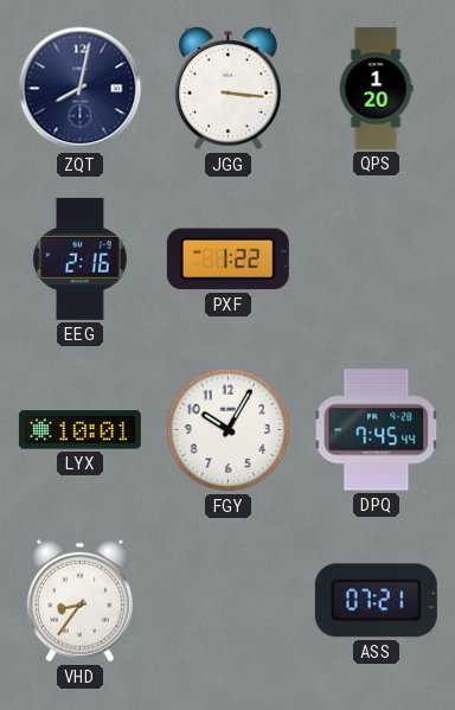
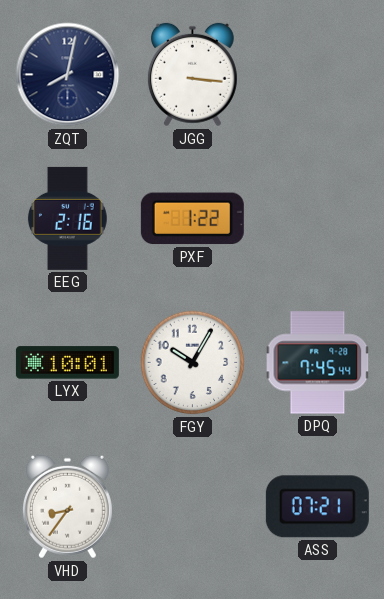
QPS: 1:20 -> none (376, 88)
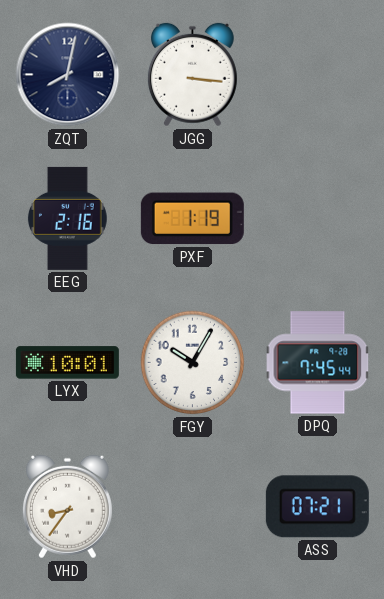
PXF: 1:22 -> 1:19 (192, 219)
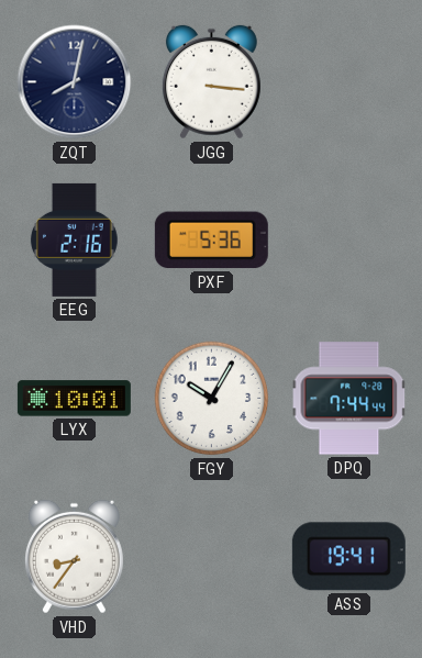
PXF: 1:19 -> 5:36 (211, 241)
DPQ: 7:45 -> 7:44 (349, 399)
ASS: 07:21 -> 19:41 (348, 557)
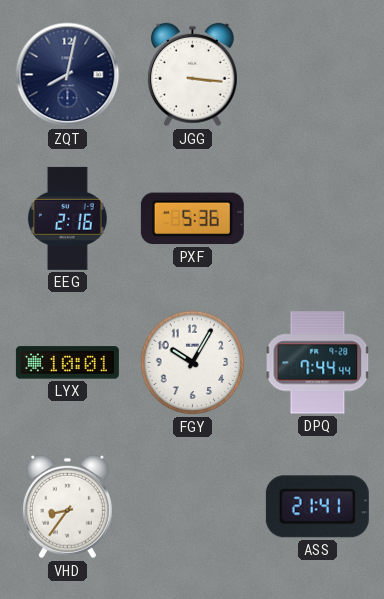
ASS: 19:41 -> 21:41 (317, 507)
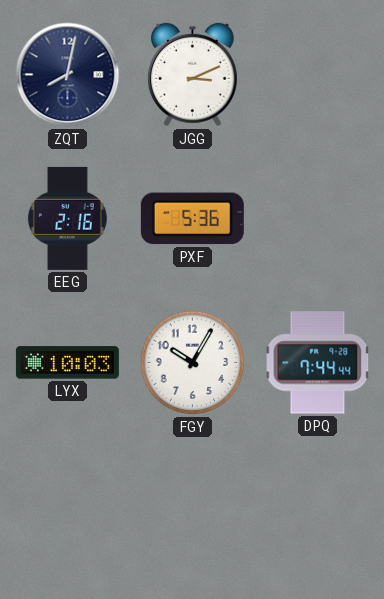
JGG: 3:16 -> 3:11 (192, 75)
LYX: 10:01 -> 10:03 (67, 363)
VHD: 8:36 -> none (67, 507)
ASS: 21:41 -> none (317, 507)
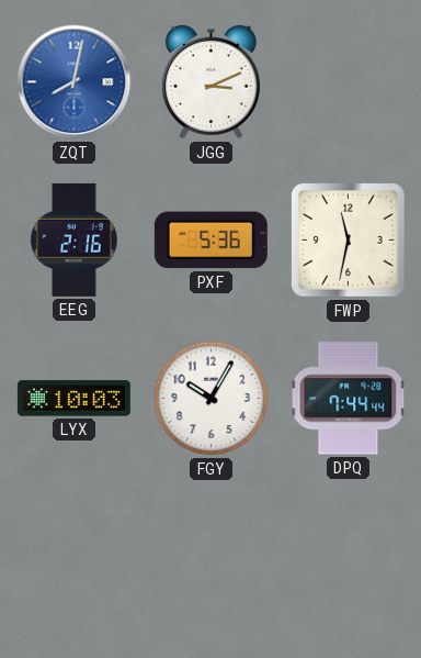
ZQT dial: navy -> blue (75, 82)
FWP: none -> 11:32 (349, 241)
